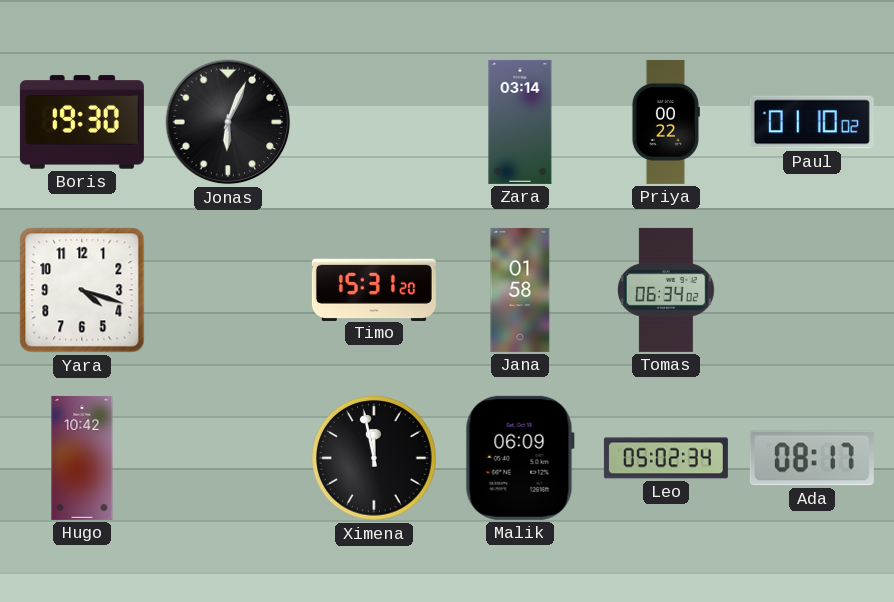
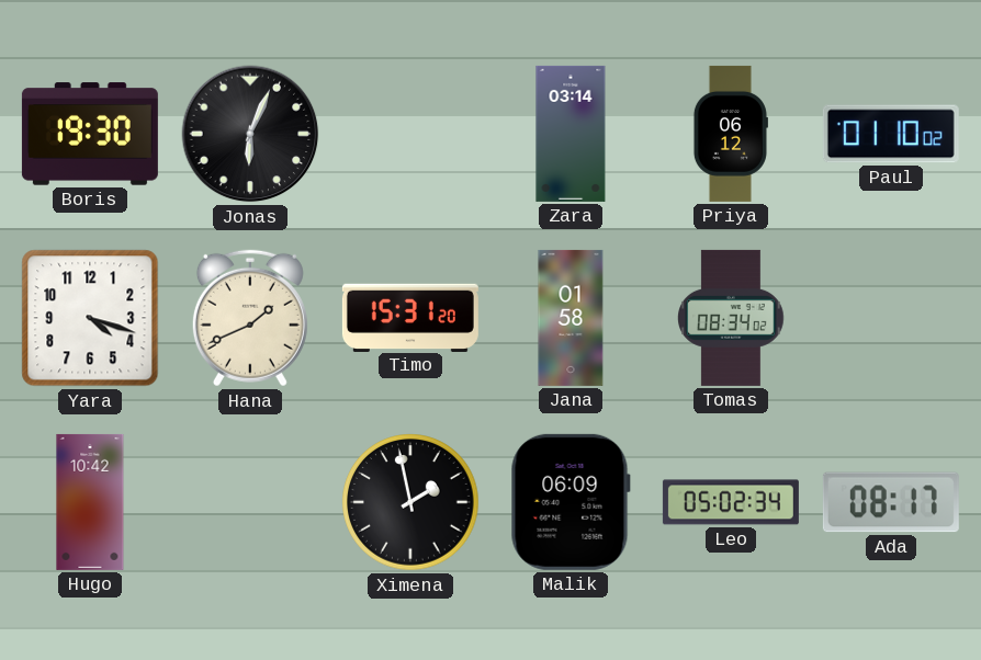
Priya: 00:22 -> 06:12 (730, 134)
Hana: none -> 1:41 (250, 318)
Tomas: 06:34 -> 08:34 (732, 318)
Ximena: 11:58 -> 1:58 (410, 502)
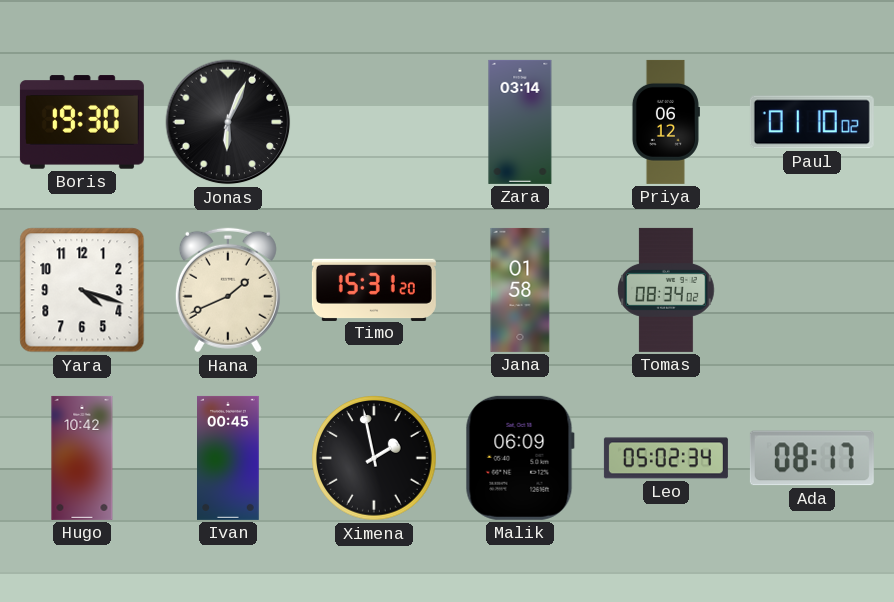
Ivan: none -> 00:45 (229, 458)
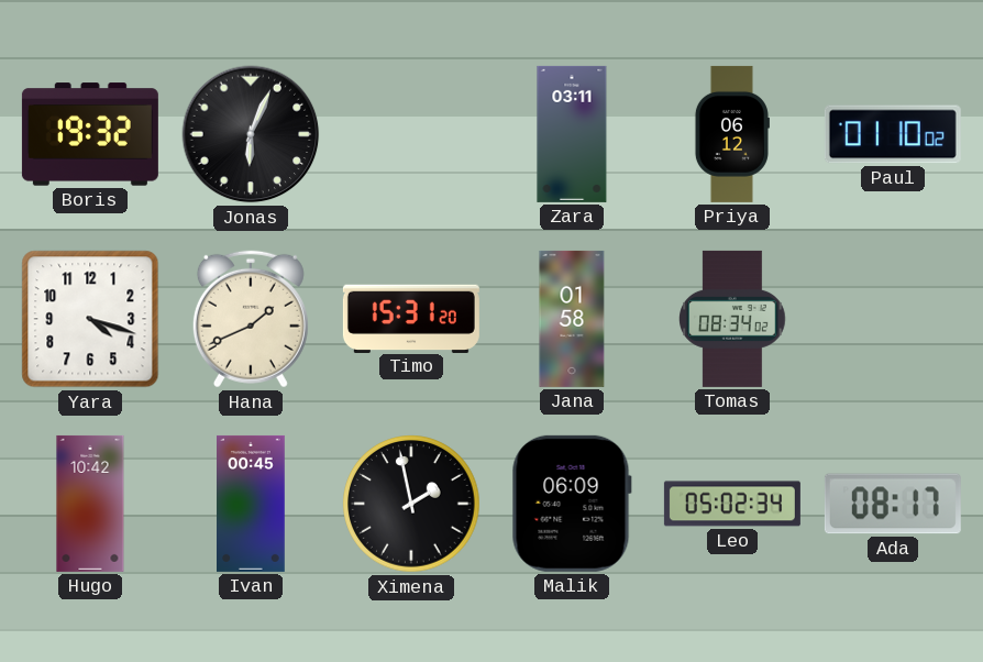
Boris: 19:30 -> 19:32 (90, 134)
Zara: 03:14 -> 03:11 (572, 134)
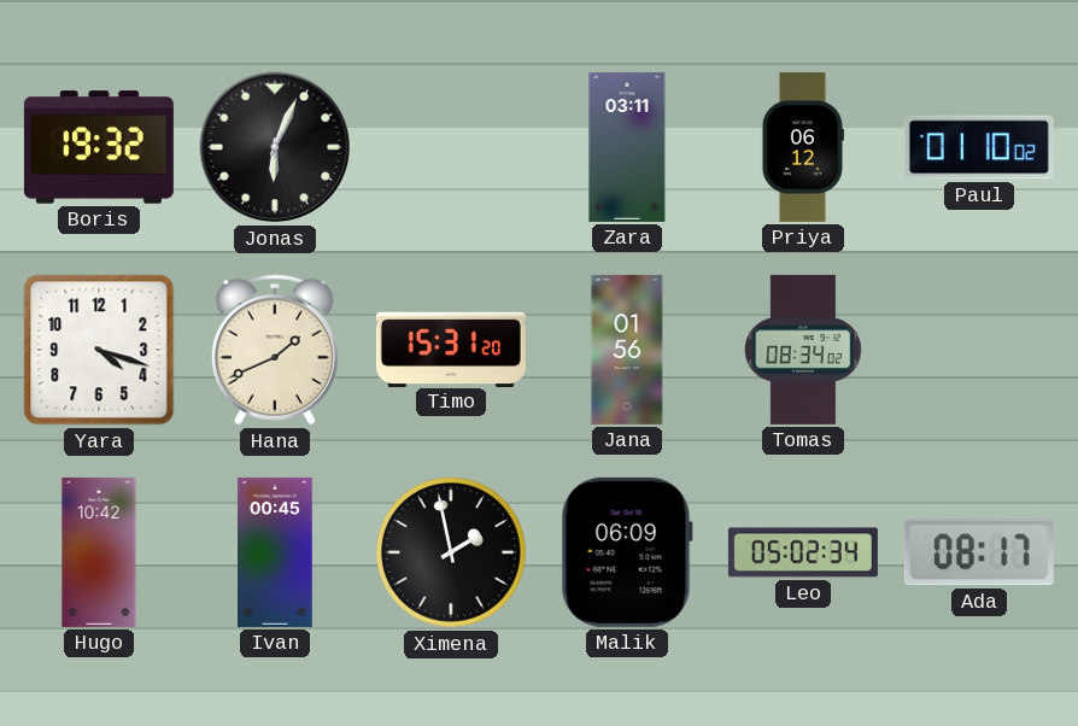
Jana: 01:58 -> 01:56 (627, 350)
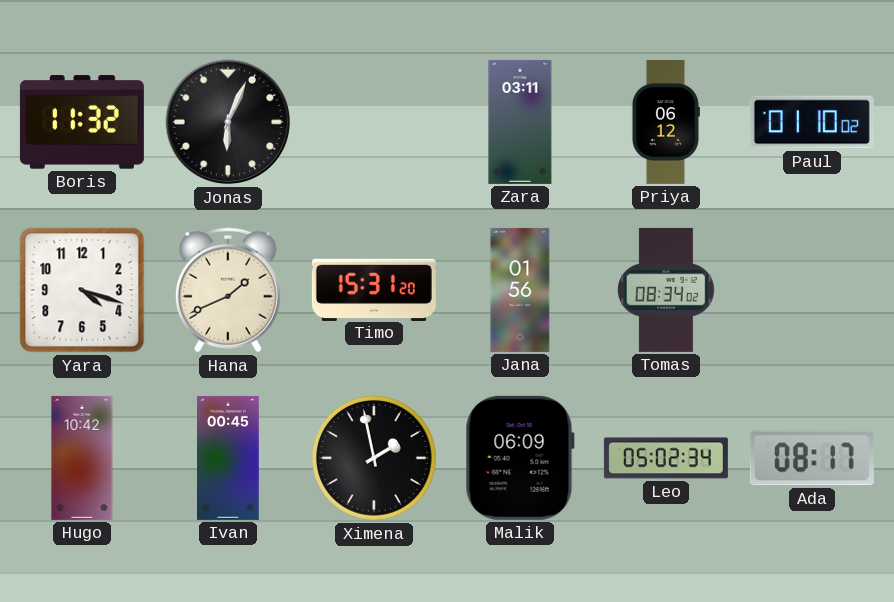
Boris: 19:32 -> 11:32 (82, 122)
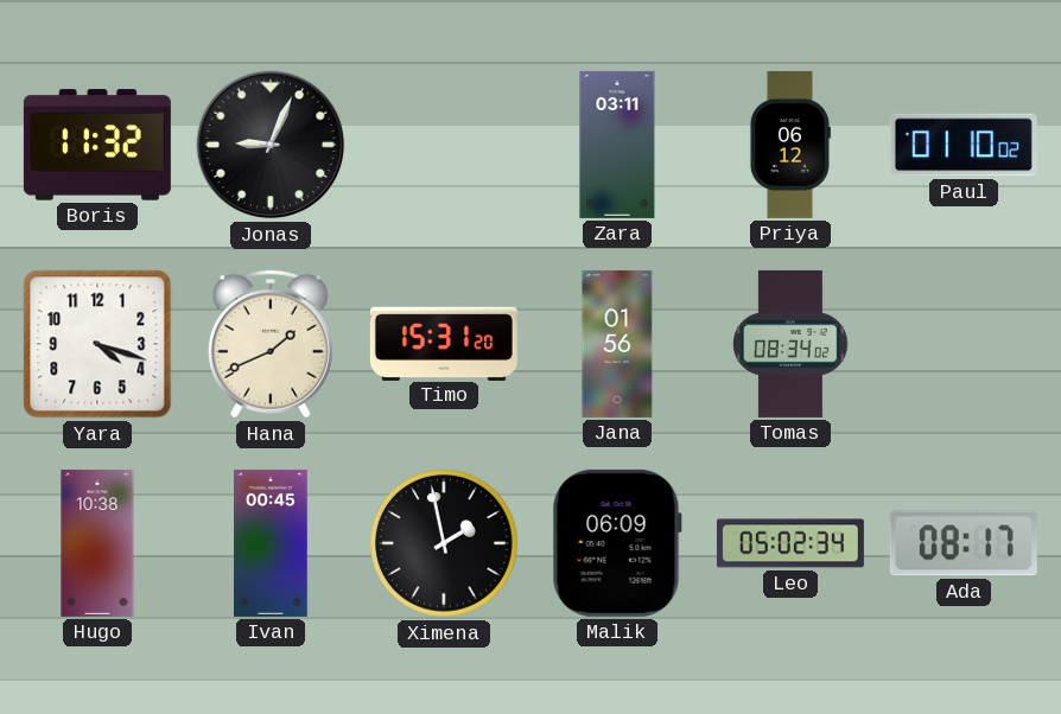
Jonas: 6:04 -> 9:04 (271, 145)
Hugo: 10:42 -> 10:38 (97, 543)
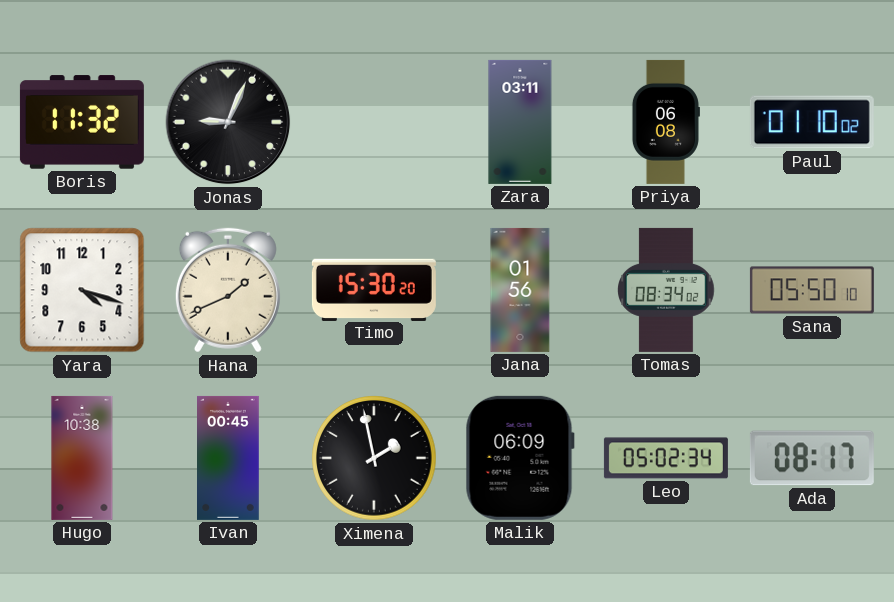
Priya: 06:12 -> 06:08 (665, 122)
Timo: 15:31 -> 15:30 (374, 289)
Sana: none -> 05:50 (812, 290)
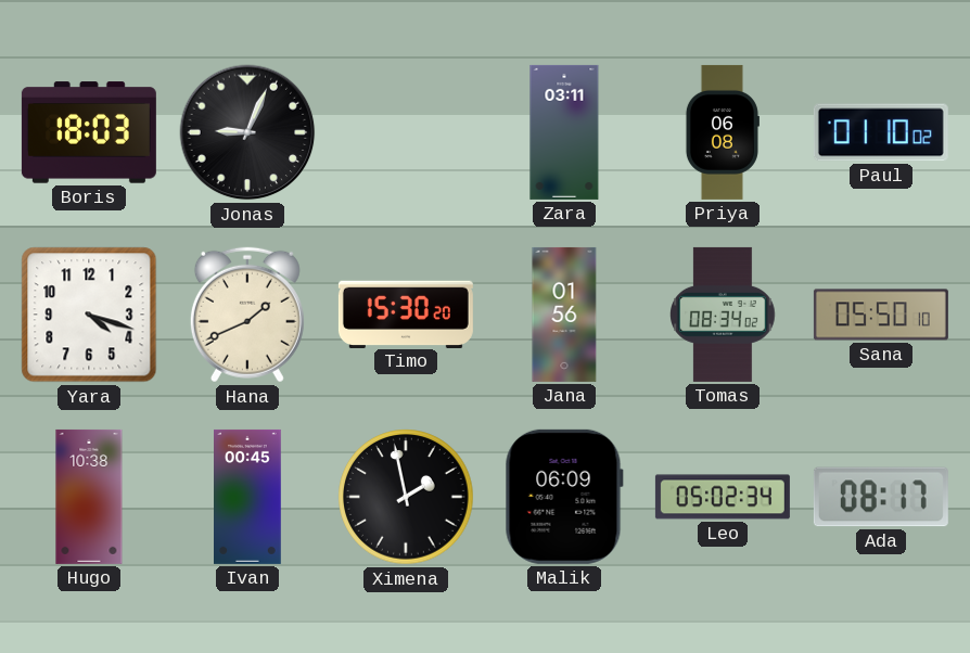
Boris: 11:32 -> 18:03 (89, 132)
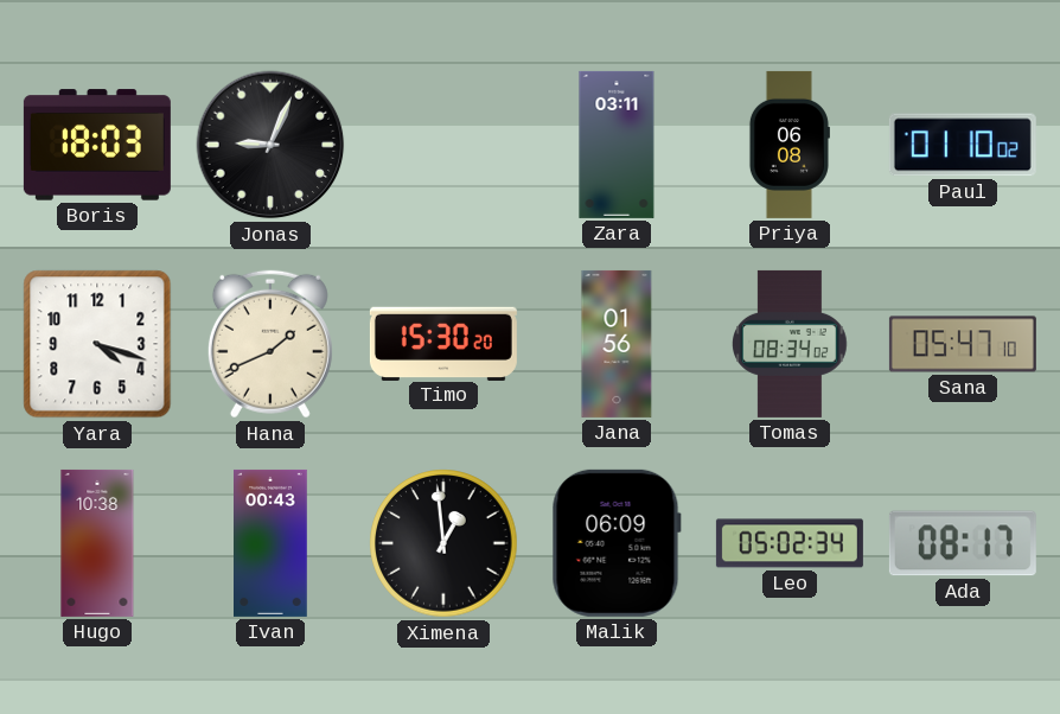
Sana: 05:50 -> 05:47 (963, 344)
Ivan: 00:45 -> 00:43 (272, 543)
Ximena: 1:58 -> 12:59 (443, 543)
